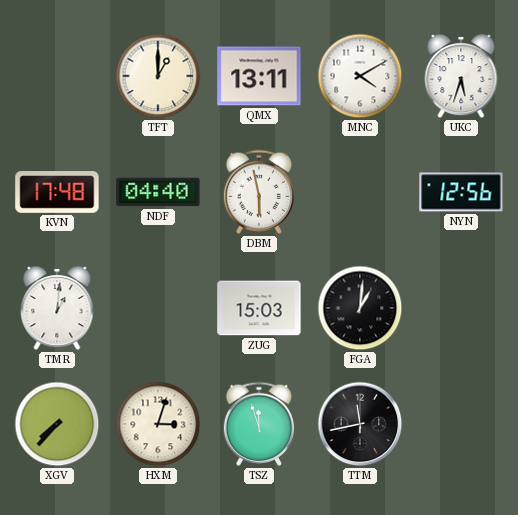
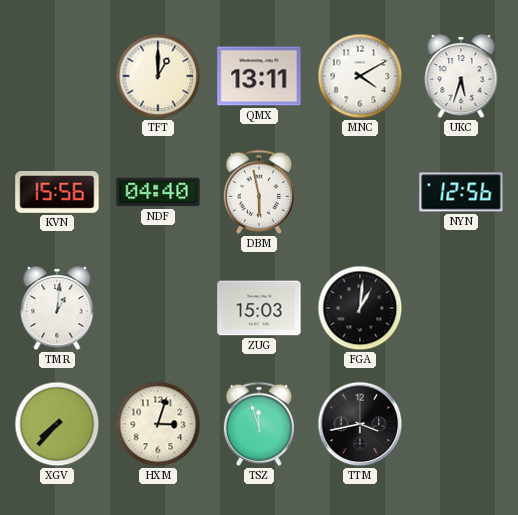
KVN: 17:48 -> 15:56 (57, 193)
TTM: 11:43 -> 3:43 (360, 424)
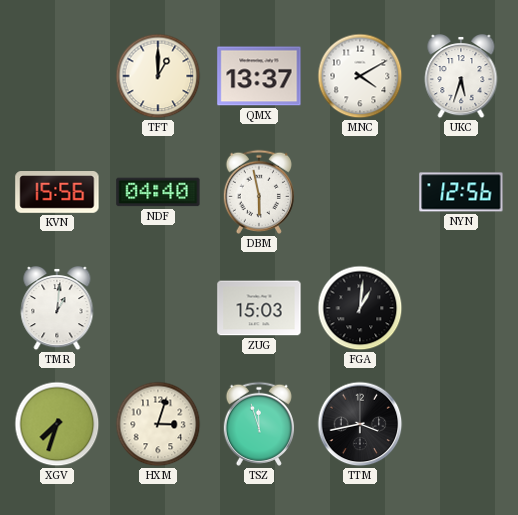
QMX: 13:11 -> 13:37 (259, 76)
XGV: 7:37 -> 7:33 (57, 424)
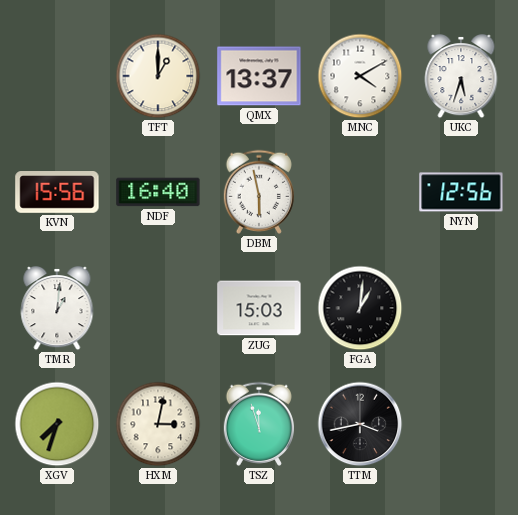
NDF: 04:40 -> 16:40 (158, 192)
HXM: 3:03 -> 3:02 (158, 424)
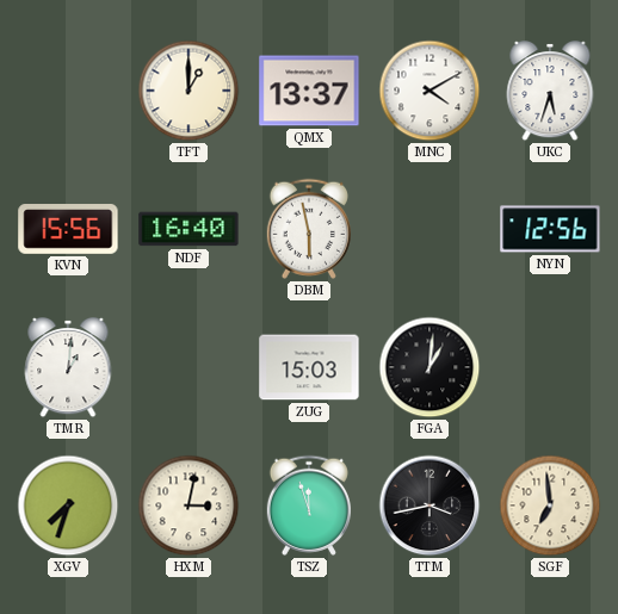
SGF: none -> 6:59 (550, 506)
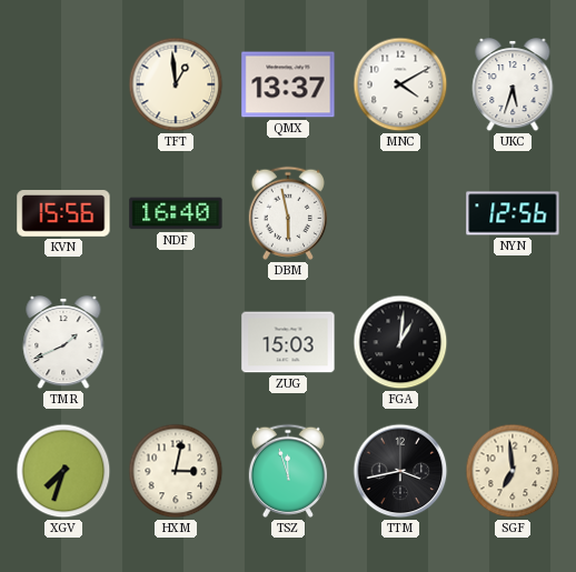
TFT: 1:00 -> 12:59 (176, 84)
TMR: 1:01 -> 1:41 (63, 343)
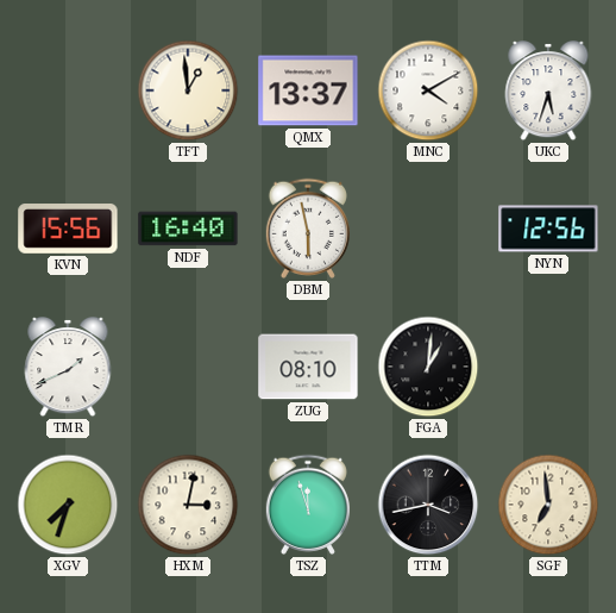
ZUG: 15:03 -> 08:10 (308, 367)
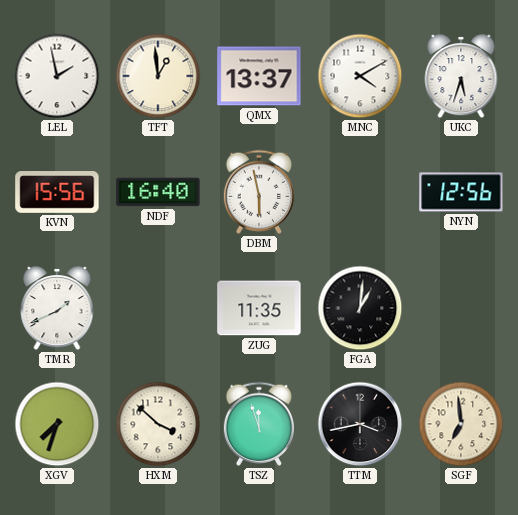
LEL: none -> 1:58 (57, 76)
ZUG: 08:10 -> 11:35 (259, 308)
HXM: 3:02 -> 3:52 (158, 424)
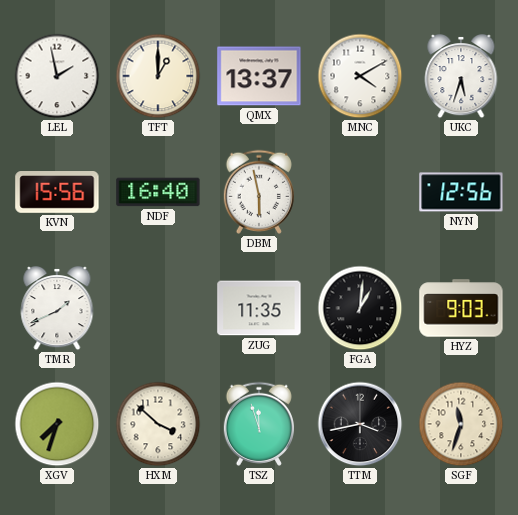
TFT: 12:59 -> 1:00 (158, 76)
HYZ: none -> 9:03 (461, 308)
SGF: 6:59 -> 11:33 (461, 424)
